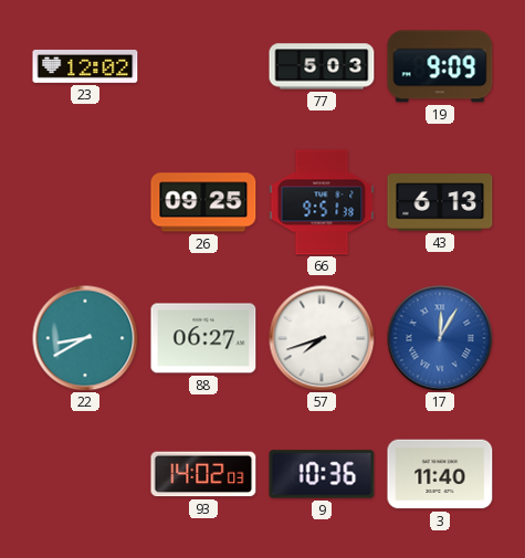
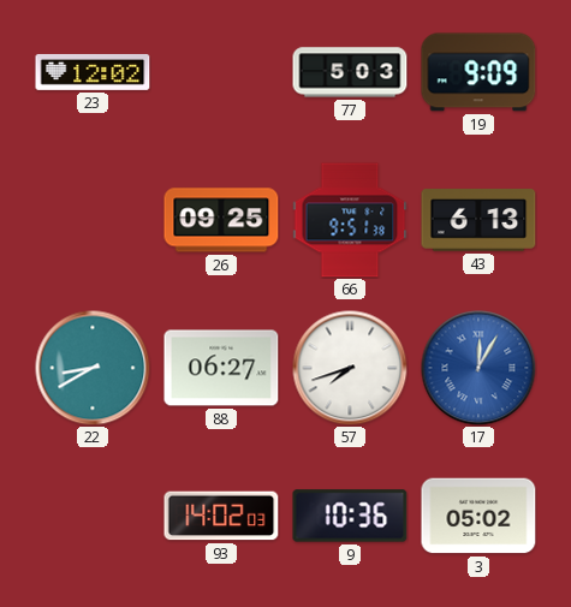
3: 11:40 -> 05:02 (478, 516)
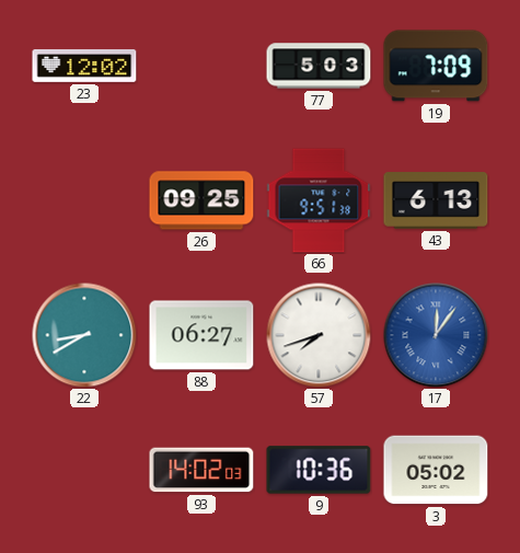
19: 9:09 -> 7:09 (436, 66)
17: 12:05 -> 12:06 (436, 335)
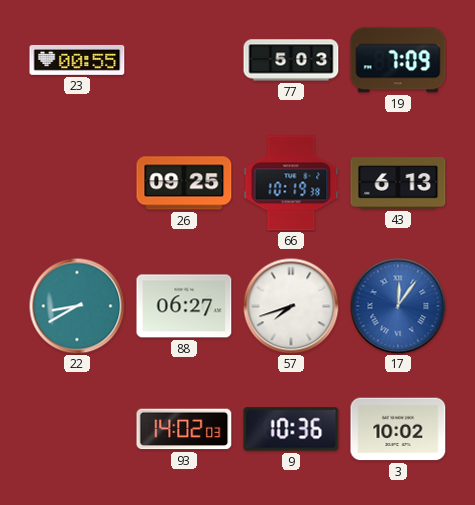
23: 12:02 -> 00:55 (77, 60)
66: 9:51 -> 10:19 (291, 183)
3: 05:02 -> 10:02 (398, 429)
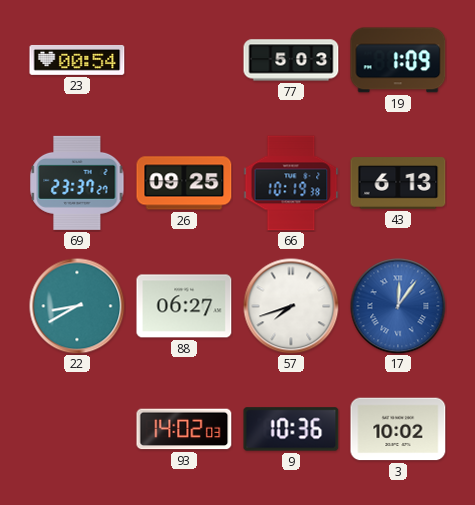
23: 00:55 -> 00:54 (77, 60)
19: 7:09 -> 1:09 (398, 60)
69: none -> 23:37 (77, 183)
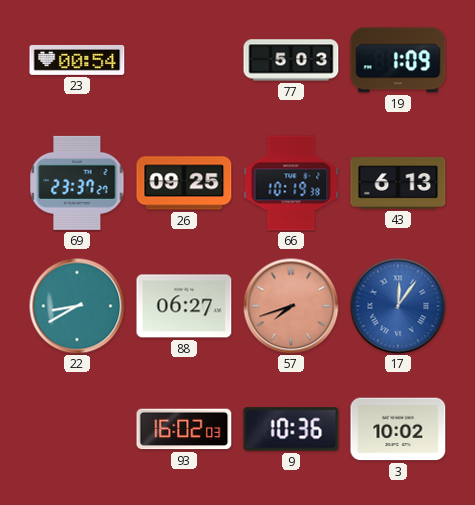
57 dial: white -> salmon (291, 306)
93: 14:02 -> 16:02 (184, 429)
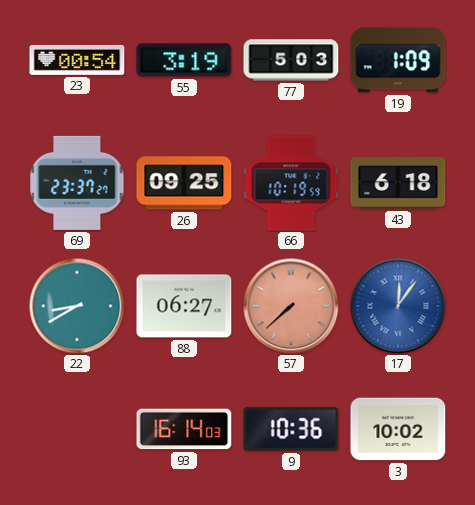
55: none -> 3:19 (184, 60)
66: 10:19:38 -> 10:19:59 (291, 183)
43: 6:13 -> 6:18 (398, 183)
57: 7:42 -> 7:38 (291, 306)
93: 16:02 -> 16:14 (184, 429)
